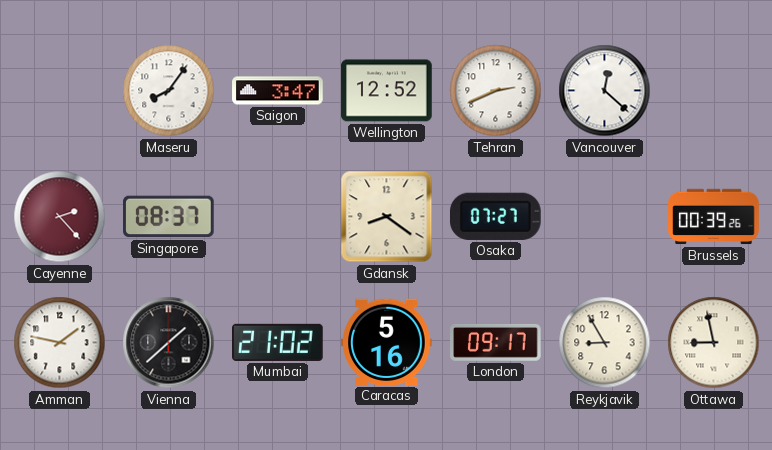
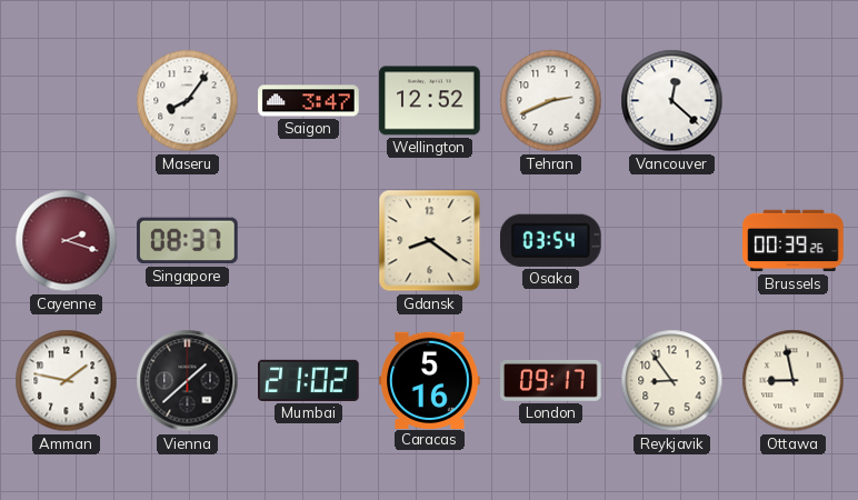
Cayenne: 2:23 -> 2:18 (67, 241)
Osaka: 07:27 -> 03:54 (550, 240)
Reykjavik: 8:55 -> 8:54 (672, 381)
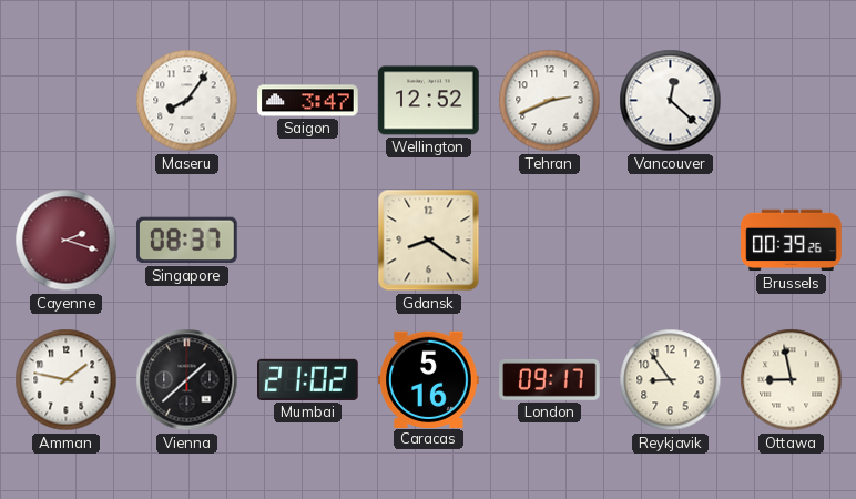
Osaka: 03:54 -> none (550, 240)
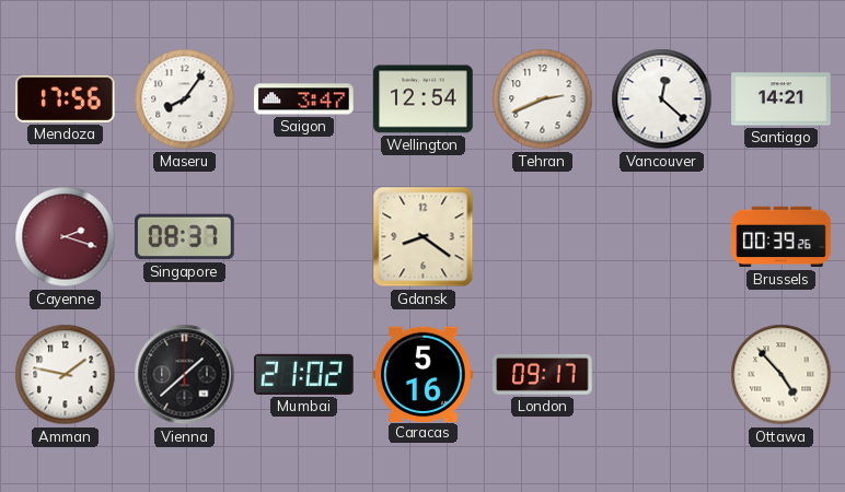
Mendoza: none -> 17:56 (66, 98)
Wellington: 12:52 -> 12:54 (424, 99)
Santiago: none -> 14:21 (782, 99)
Reykjavik: 8:54 -> none (671, 380)
Ottawa: 8:58 -> 4:53 (782, 375)
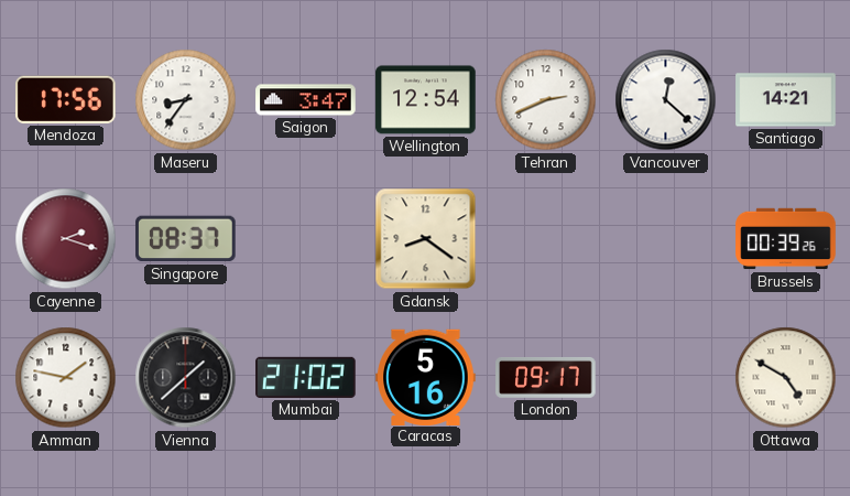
Maseru: 8:06 -> 8:36 (186, 100)
Ottawa: 4:53 -> 4:50 (786, 378)
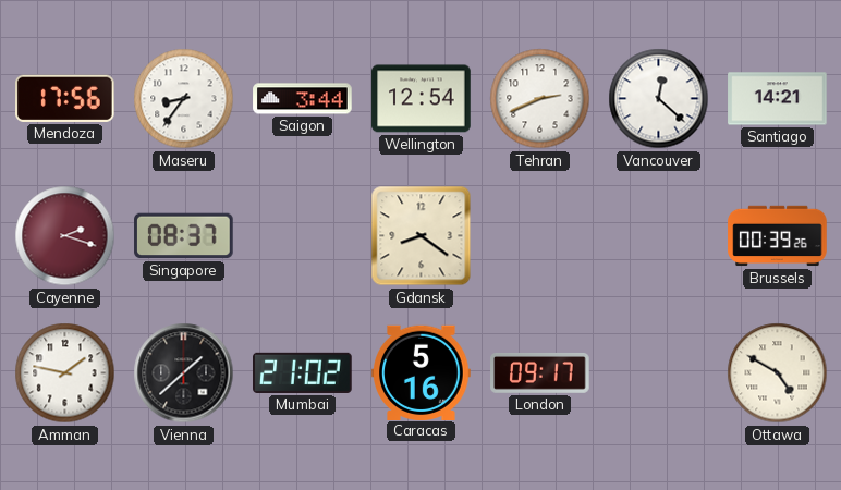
Saigon: 3:47 -> 3:44 (303, 99)
